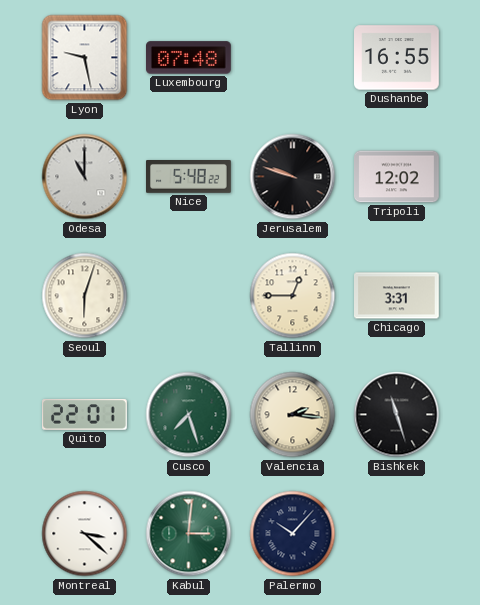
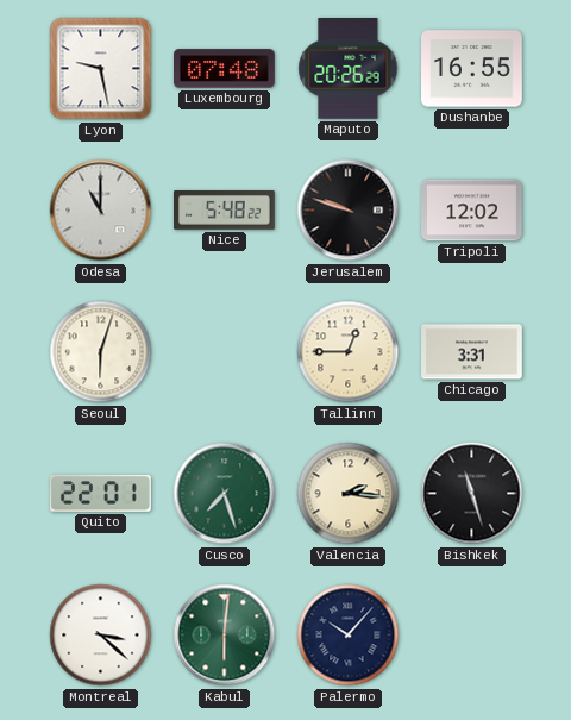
Maputo: none -> 20:26 (349, 69)
Kabul: 3:01 -> 6:01 (225, 636)
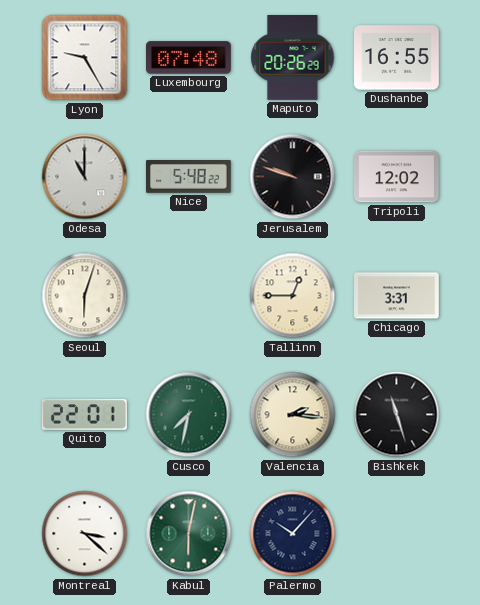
Lyon: 9:28 -> 9:25 (85, 58)
Cusco: 7:27 -> 7:32 (189, 415)
Kabul: 6:01 -> 6:02 (189, 534)
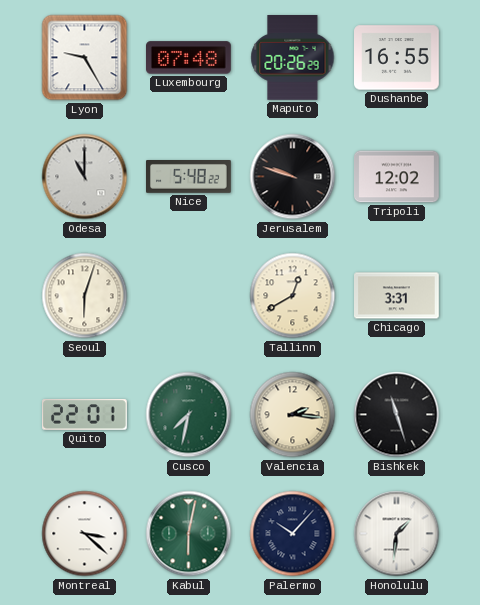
Tallinn: 12:45 -> 12:40 (293, 296)
Honolulu: none -> 1:31 (397, 534)
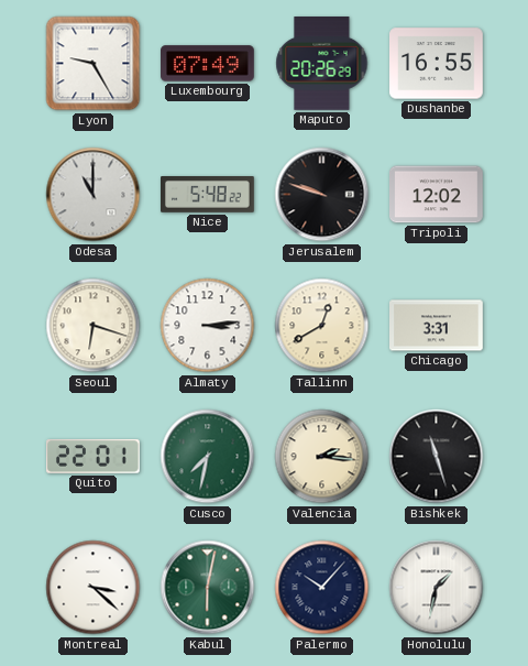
Luxembourg: 07:48 -> 07:49 (208, 64)
Seoul: 6:03 -> 6:18 (94, 326)
Almaty: none -> 3:14 (208, 326)
Honolulu: 1:31 -> 1:32 (437, 588)
